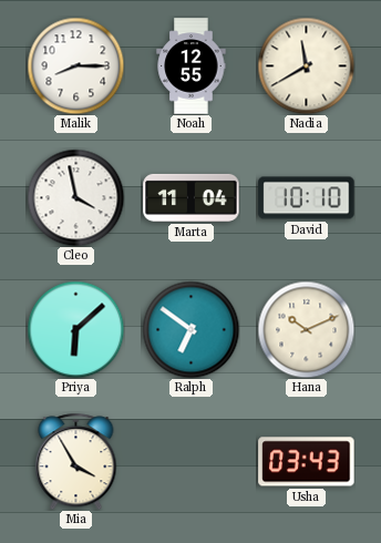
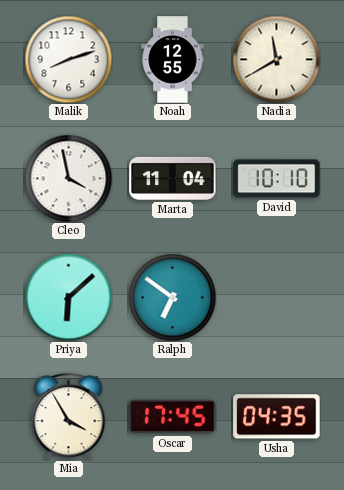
Malik: 8:15 -> 8:12 (68, 59)
Hana: 10:11 -> none (306, 329)
Oscar: none -> 17:45 (173, 417)
Usha: 03:43 -> 04:35 (277, 417)
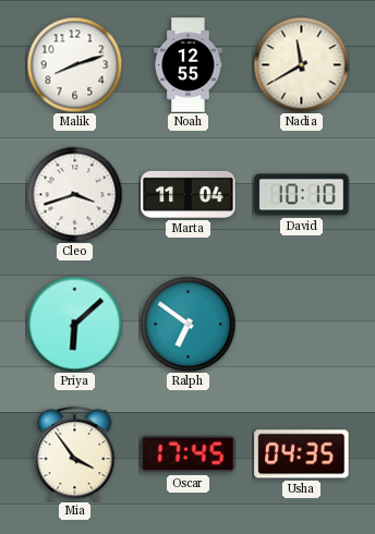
Cleo: 3:58 -> 3:42 (74, 194)
Mia: 3:55 -> 3:54 (75, 453)
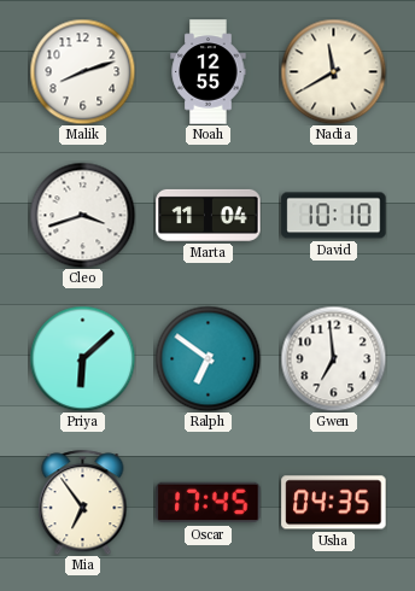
Gwen: none -> 6:59 (333, 358)
Mia: 3:54 -> 6:54 (83, 502)
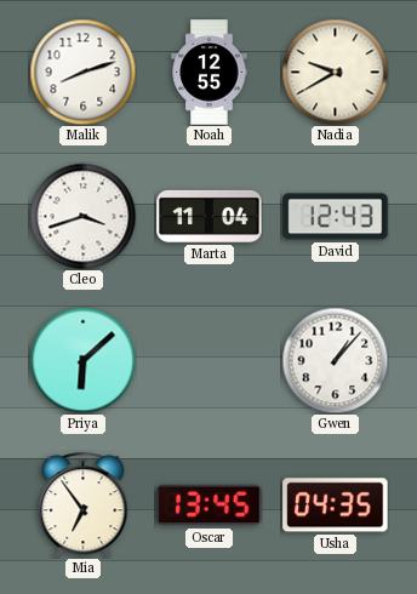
Nadia: 11:40 -> 9:40 (335, 72)
David: 10:10 -> 12:43 (336, 217)
Ralph: 6:51 -> none (207, 358)
Gwen: 6:59 -> 1:07 (335, 360)
Oscar: 17:45 -> 13:45 (210, 506)
